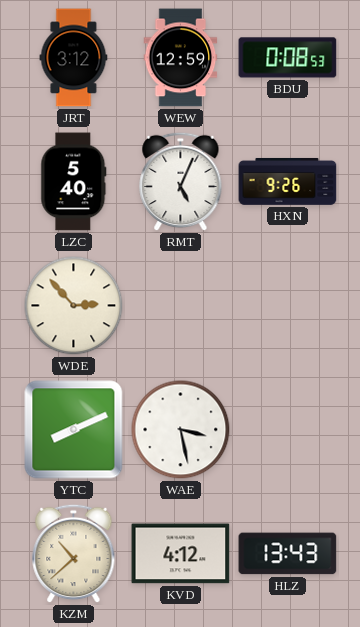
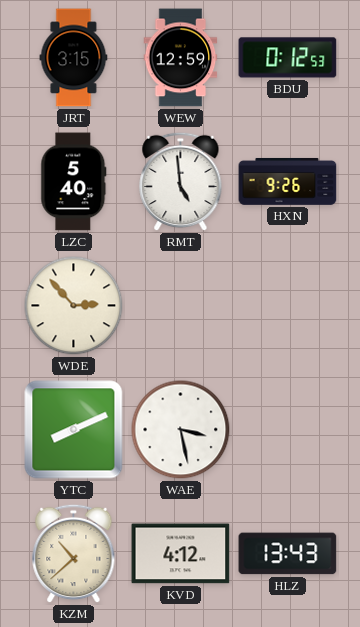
JRT: 3:12 -> 3:15 (74, 58)
BDU: 0:08 -> 0:12 (288, 58)
RMT: 5:04 -> 4:59 (181, 182)
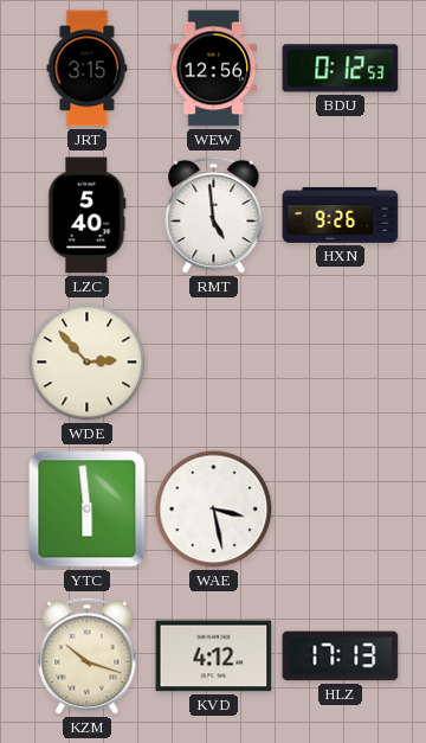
WEW: 12:59 -> 12:56 (214, 69)
YTC: 8:11 -> 5:59 (88, 510)
KZM: 10:38 -> 10:18 (88, 656)
HLZ: 13:43 -> 17:13 (341, 656)
